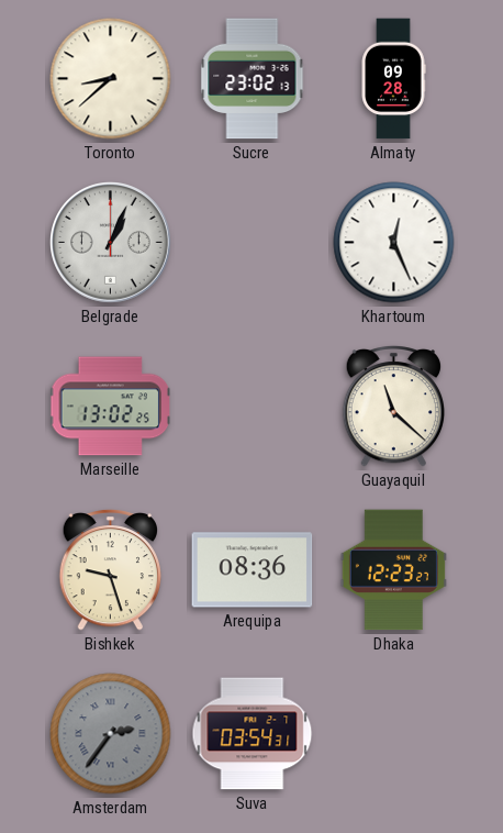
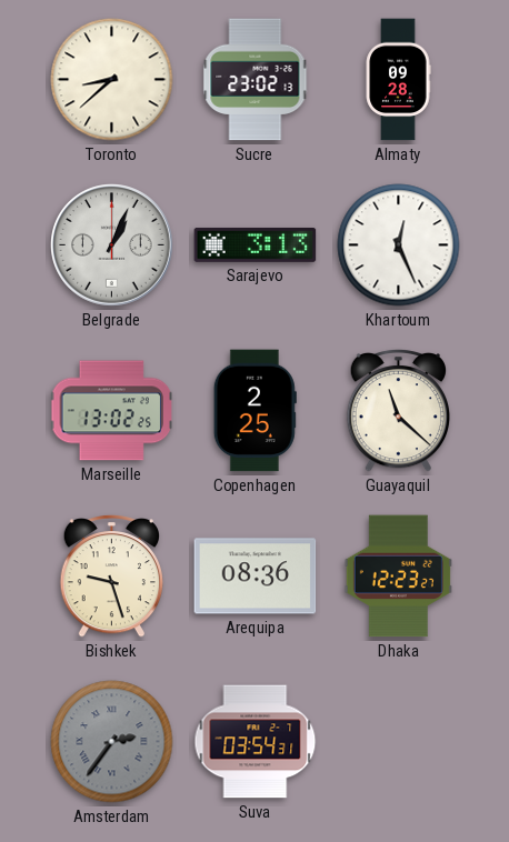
Sarajevo: none -> 3:13 (256, 244)
Copenhagen: none -> 2:25 (255, 411)
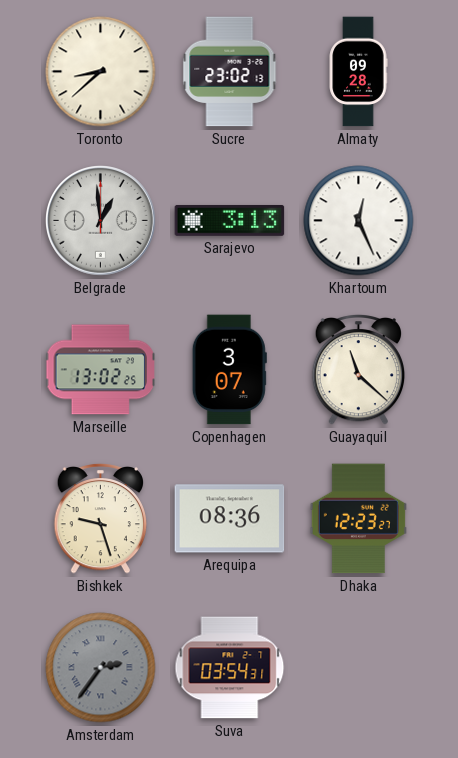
Belgrade: 1:04 -> 12:59 (101, 221)
Copenhagen: 2:25 -> 3:07 (229, 370)
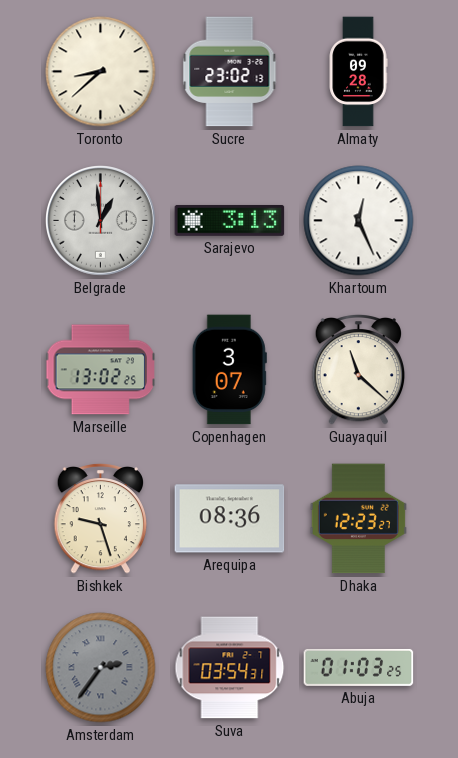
Abuja: none -> 01:03 (359, 667)
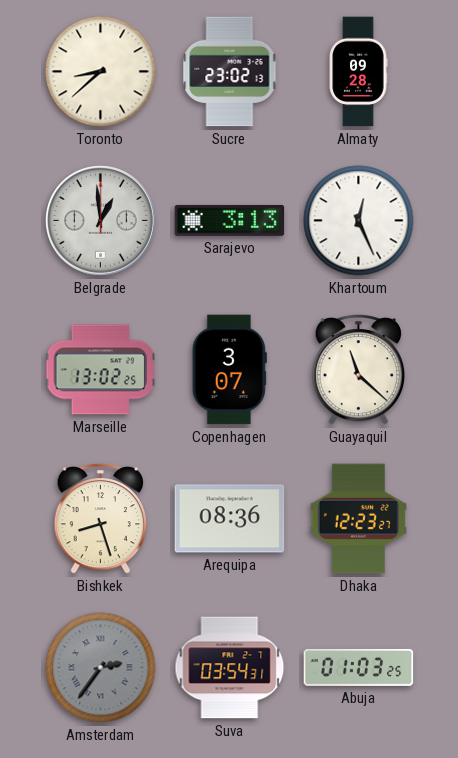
Bishkek: 9:27 -> 8:27 (100, 518)
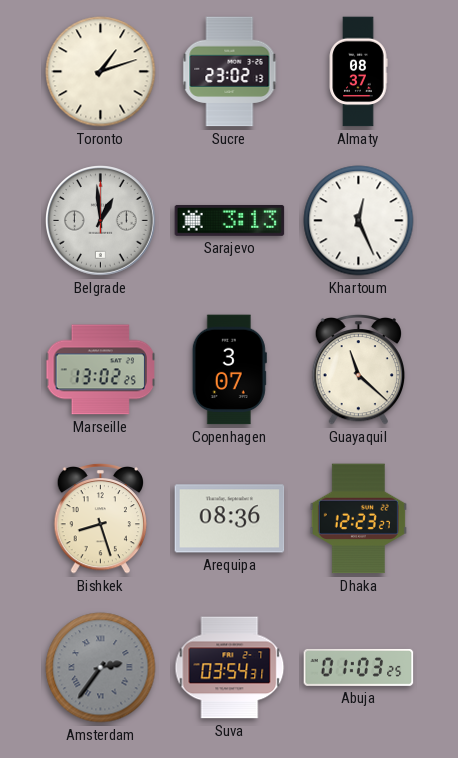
Toronto: 8:38 -> 1:12 (101, 72)
Almaty: 09:28 -> 08:37 (358, 72)
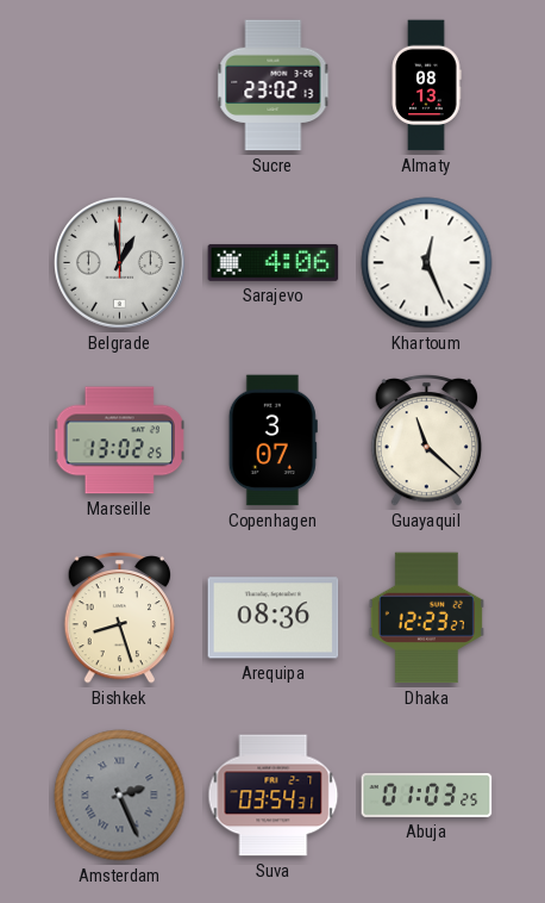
Toronto: 1:12 -> none (101, 72)
Almaty: 08:37 -> 08:13 (426, 86)
Sarajevo: 3:13 -> 4:06 (274, 262)
Amsterdam: 2:36 -> 2:26 (120, 796)
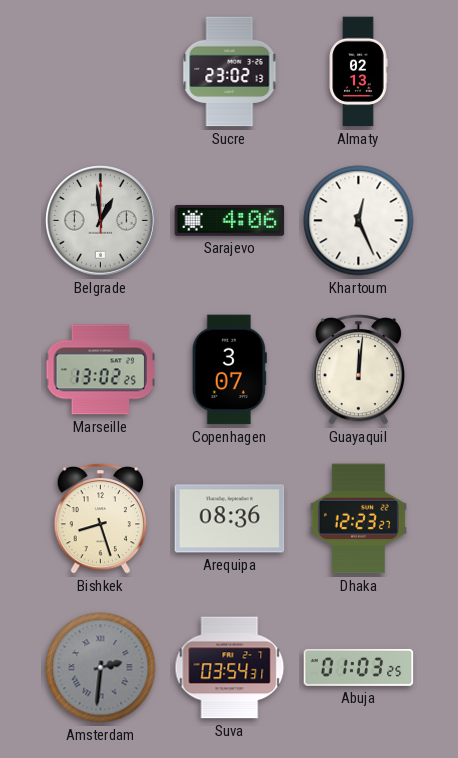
Almaty: 08:13 -> 02:13 (358, 72)
Guayaquil: 11:22 -> 12:01 (358, 369)
Amsterdam: 2:26 -> 2:31 (101, 668)
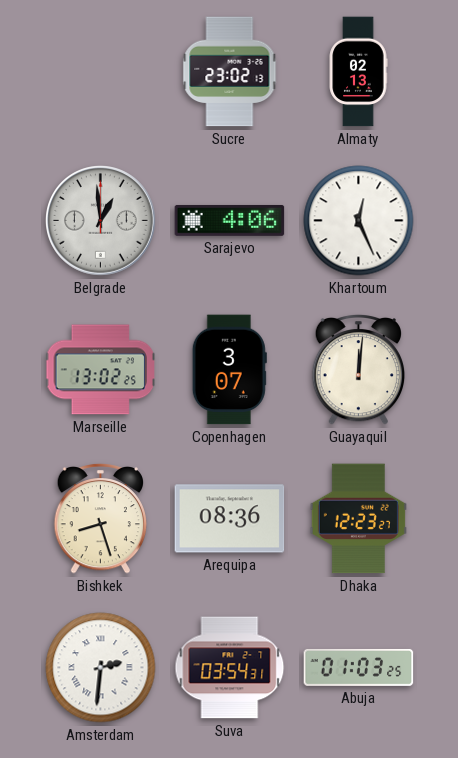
Amsterdam dial: grey -> white (101, 668)
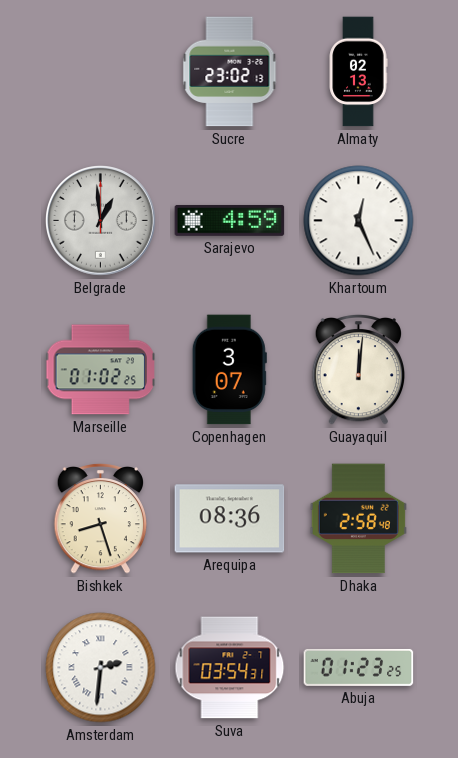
Sarajevo: 4:06 -> 4:59 (230, 220)
Marseille: 13:02 -> 01:02 (101, 370)
Dhaka: 12:23 -> 2:58 (358, 519)
Abuja: 01:03 -> 01:23 (359, 667)
